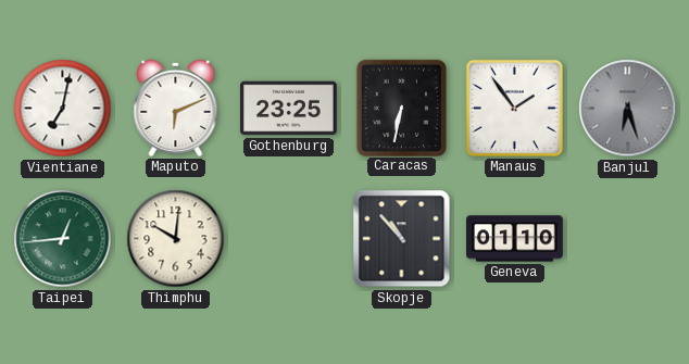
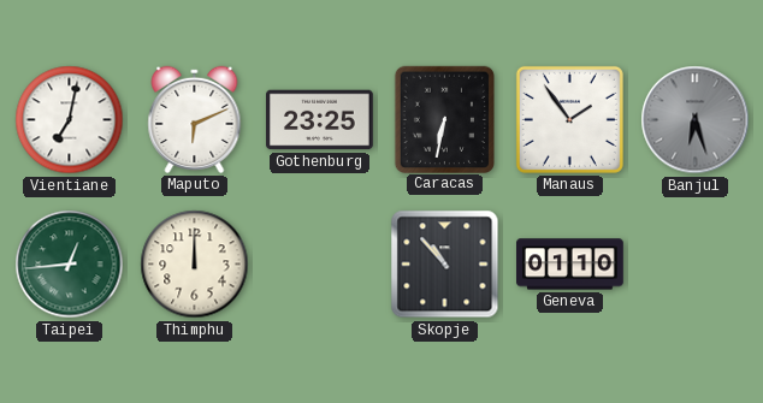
Thimphu: 10:01 -> 12:00 (195, 265)
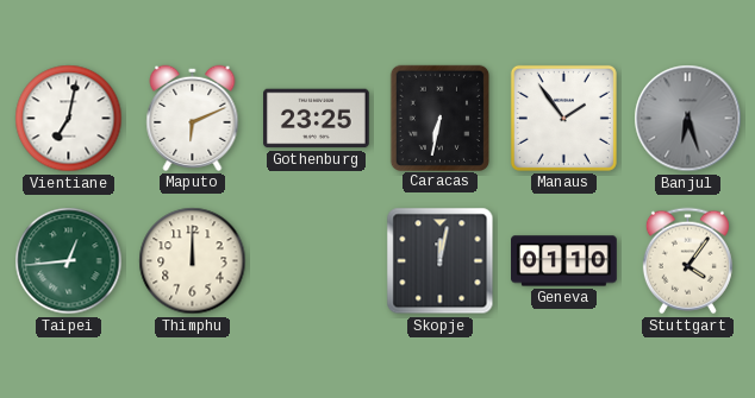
Skopje: 10:53 -> 12:02 (441, 261)
Stuttgart: none -> 4:06 (687, 261)
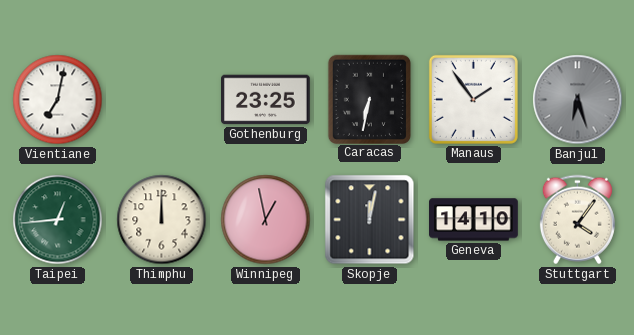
Maputo: 6:11 -> none (193, 118)
Winnipeg: none -> 12:58 (266, 220)
Geneva: 01:10 -> 14:10 (474, 220)
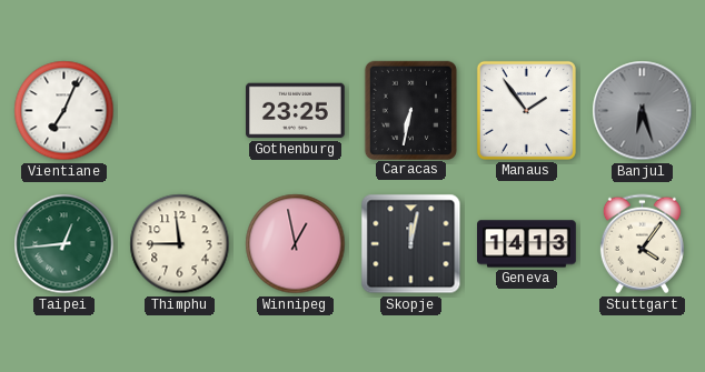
Vientiane: 7:02 -> 7:04 (64, 111)
Thimphu: 12:00 -> 11:45 (180, 244)
Geneva: 14:10 -> 14:13 (527, 244)
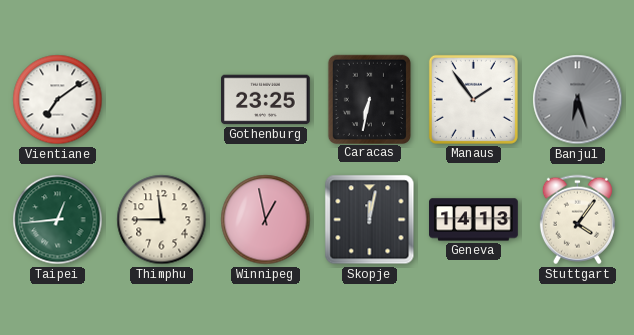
Vientiane: 7:04 -> 7:09 (58, 100)
